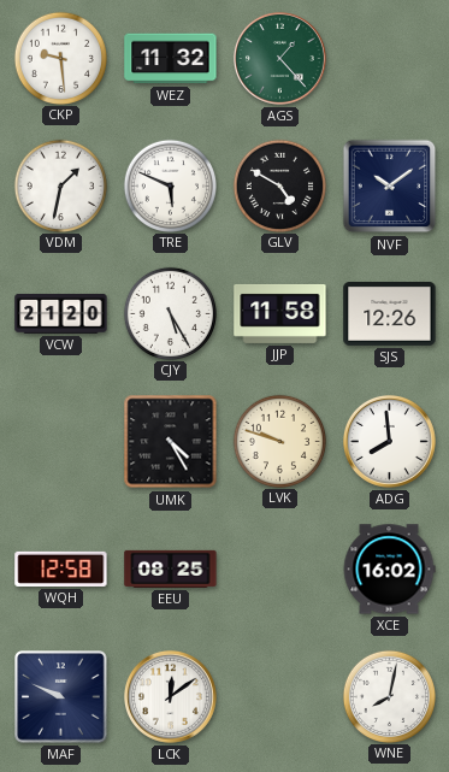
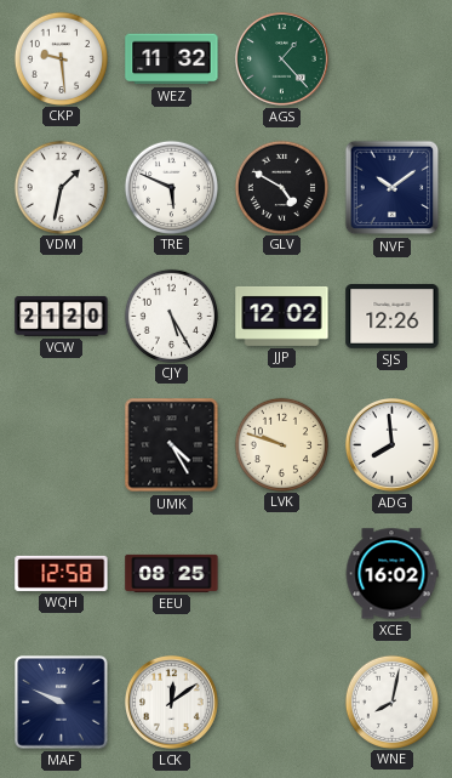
JJP: 11:58 -> 12:02 (282, 316)
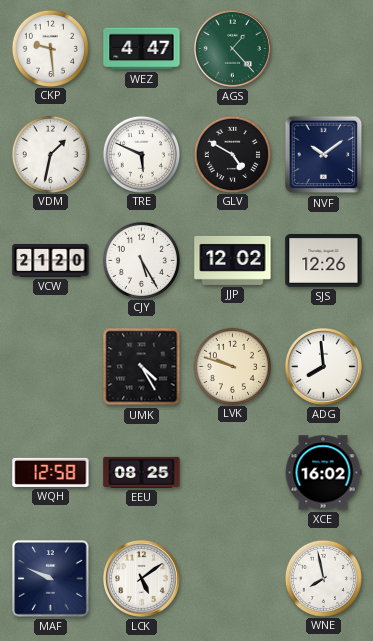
WEZ: 11:32 -> 4:47 (142, 49)
LCK: 12:09 -> 5:09 (141, 578)
WNE: 8:02 -> 7:58 (323, 578)
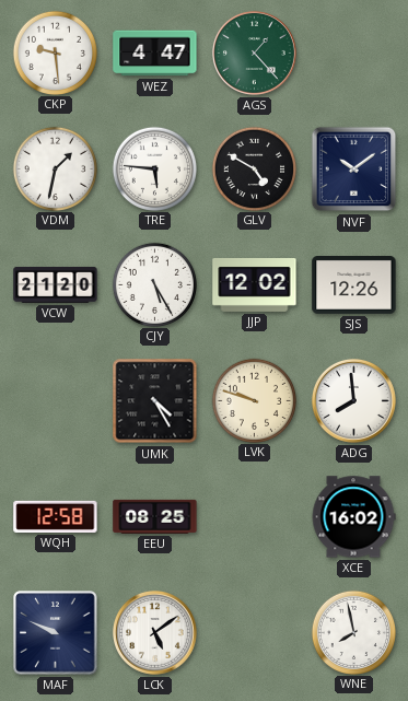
TRE: 5:49 -> 5:46 (154, 168)
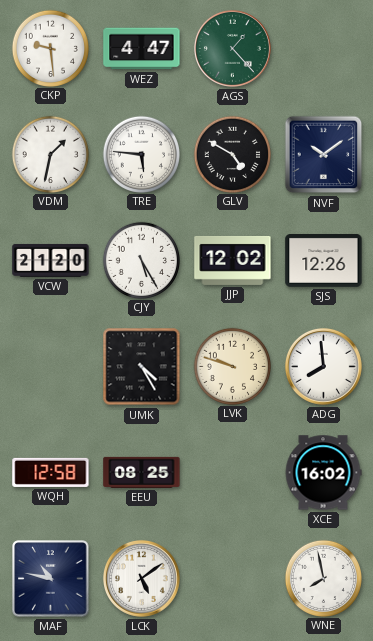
MAF: 9:49 -> 10:47 (51, 579)
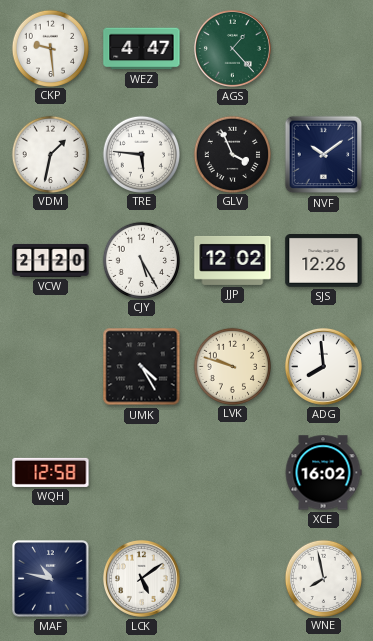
GLV: 4:50 -> 3:56 (232, 154)
EEU: 08:25 -> none (142, 472)
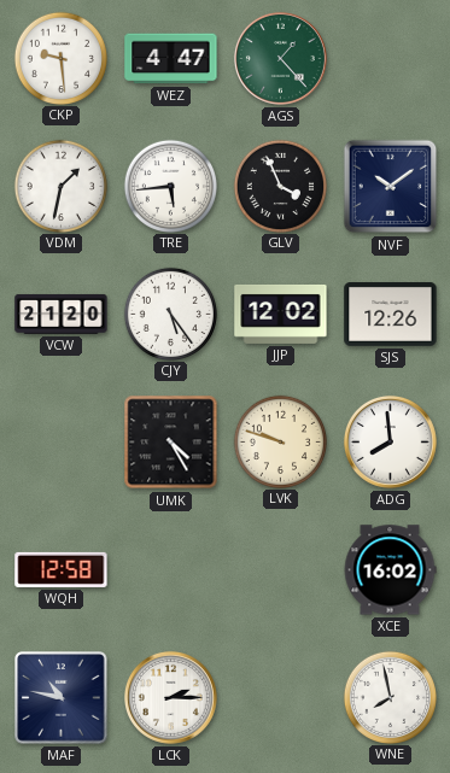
TRE: 5:46 -> 5:44 (170, 186)
CJY: 5:25 -> 5:24 (170, 314)
LCK: 5:09 -> 2:15 (170, 697)
